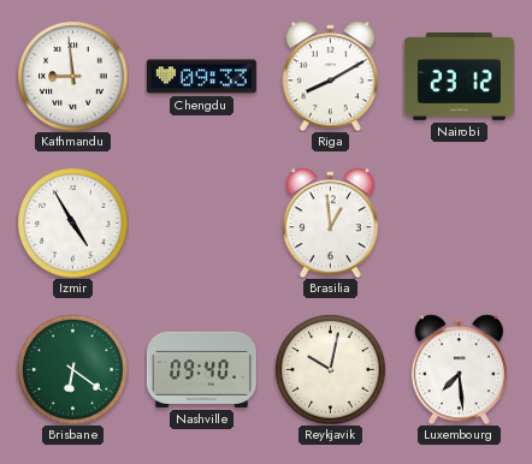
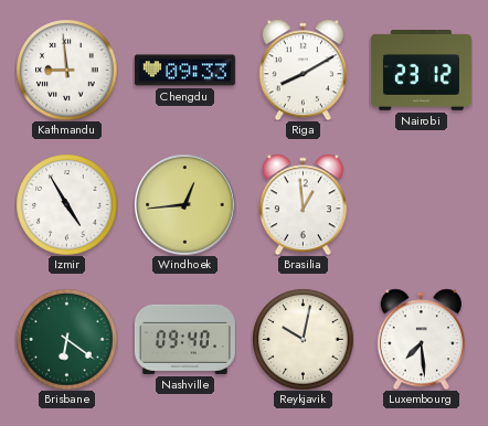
Windhoek: none -> 12:44 (184, 204)
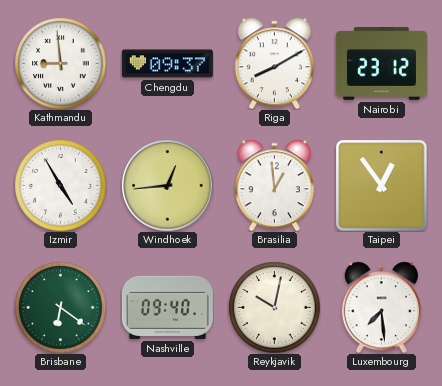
Chengdu: 09:33 -> 09:37 (167, 64)
Taipei: none -> 12:54 (381, 185)
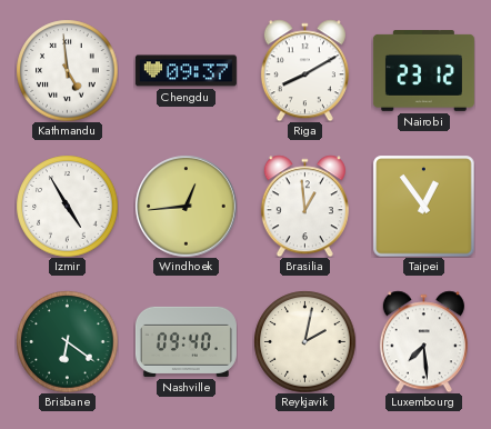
Kathmandu: 8:59 -> 4:59 (67, 70)
Reykjavik: 10:02 -> 2:02 (304, 341)
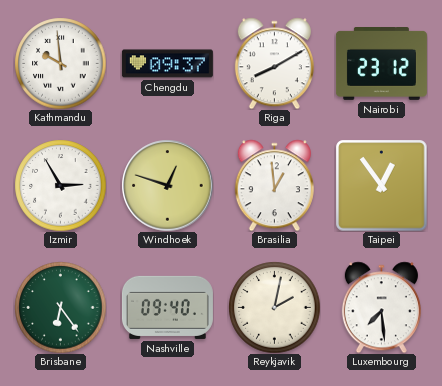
Kathmandu: 4:59 -> 9:59 (60, 63)
Izmir: 4:55 -> 2:55 (60, 185)
Windhoek: 12:44 -> 12:48 (167, 185)
Brisbane: 6:21 -> 6:24 (60, 307)
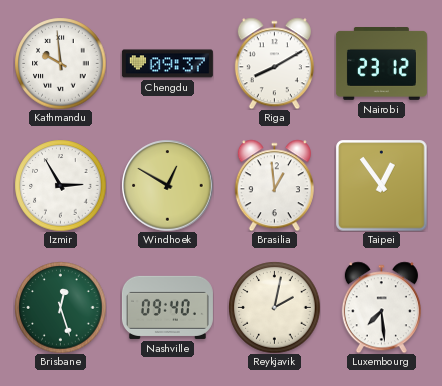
Windhoek: 12:48 -> 12:50 (167, 185)
Brisbane: 6:24 -> 12:27 (60, 307)
